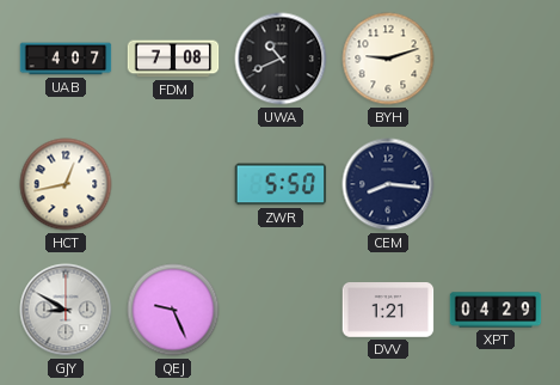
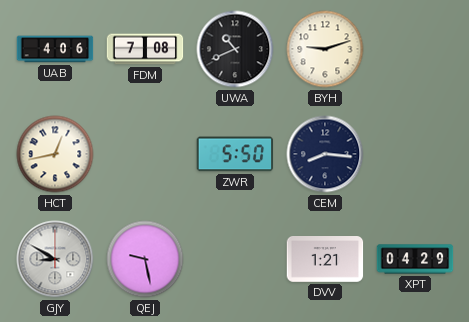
UAB: 4:07 -> 4:06 (55, 49)
QEJ: 9:26 -> 9:28 (145, 259)
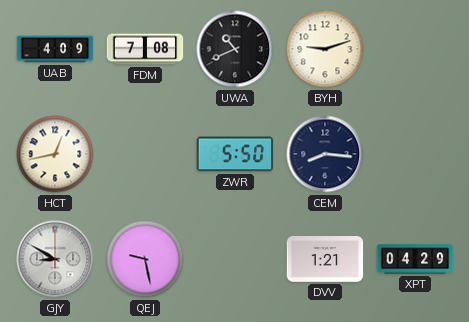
UAB: 4:06 -> 4:09 (55, 49)
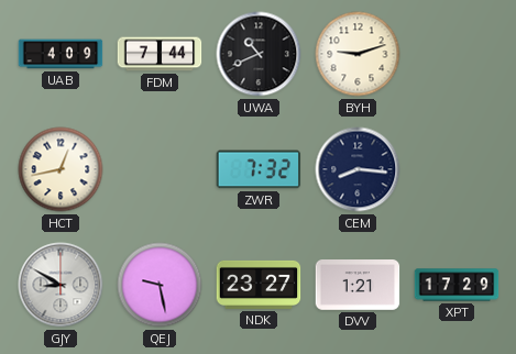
FDM: 7:08 -> 7:44 (160, 54)
ZWR: 5:50 -> 7:32 (259, 169)
NDK: none -> 23:27 (259, 285)
XPT: 04:29 -> 17:29 (457, 285)
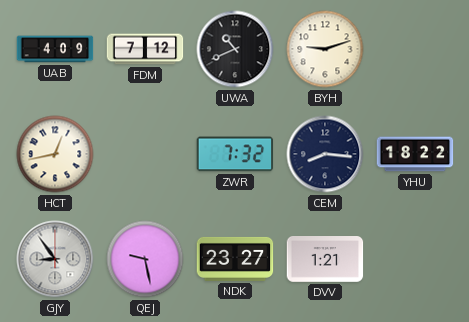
FDM: 7:44 -> 7:12 (145, 49)
YHU: none -> 18:22 (415, 154)
GJY: 8:50 -> 8:54 (55, 259)
XPT: 17:29 -> none (457, 285)
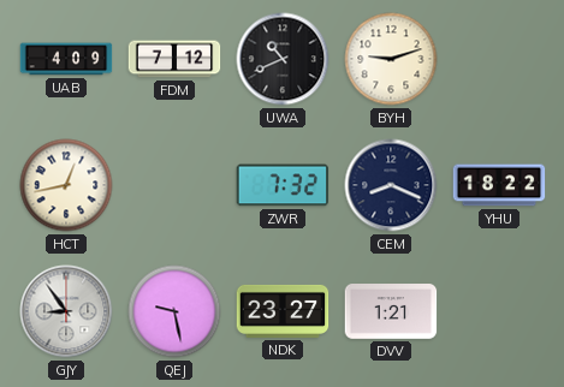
CEM: 8:16 -> 8:19 (391, 185)
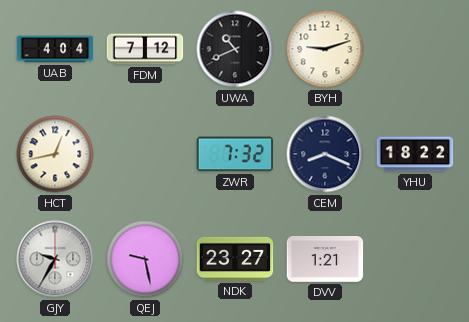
UAB: 4:09 -> 4:04 (55, 49)
GJY: 8:54 -> 9:35 (55, 259)
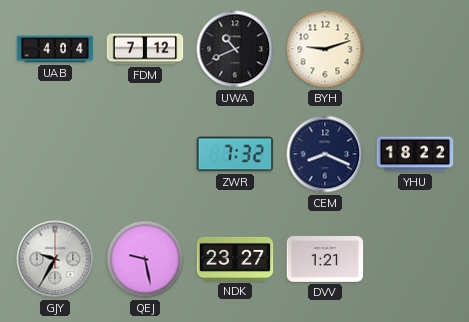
HCT: 12:43 -> none (55, 154)
